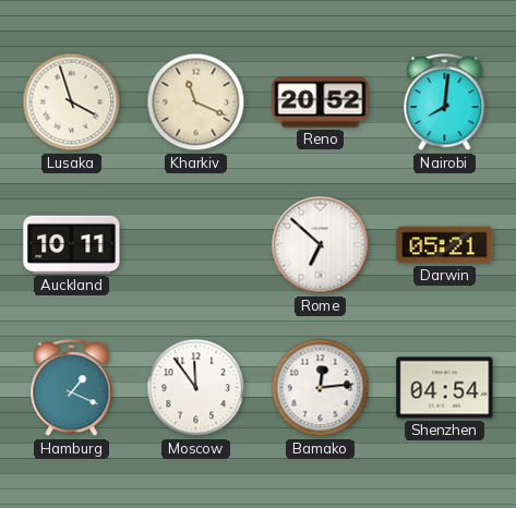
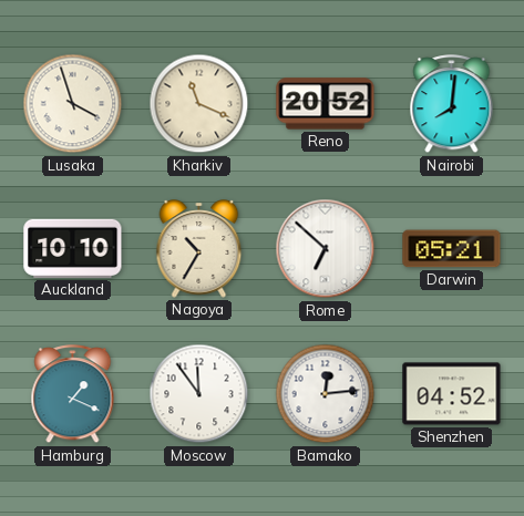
Auckland: 10:11 -> 10:10 (73, 248)
Nagoya: none -> 10:35 (199, 249)
Shenzhen: 04:54 -> 04:52 (452, 394)
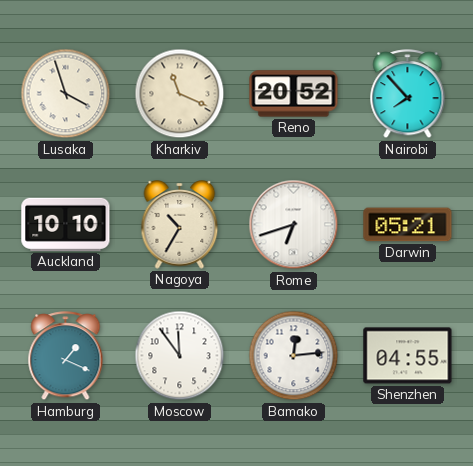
Nairobi: 8:01 -> 7:53 (408, 94)
Rome: 6:52 -> 6:42 (294, 225)
Shenzhen: 04:52 -> 04:55 (408, 356)
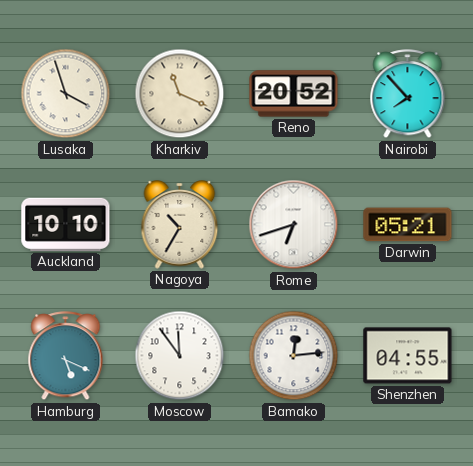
Hamburg: 1:19 -> 5:19 (66, 356)
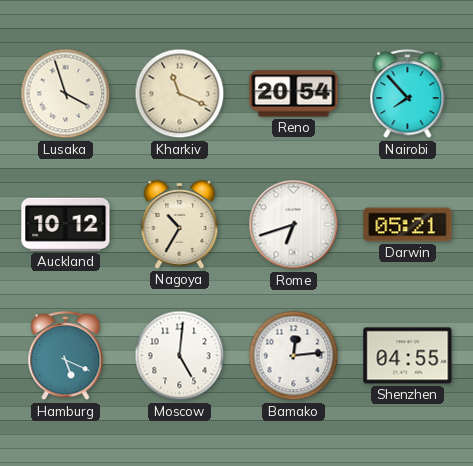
Reno: 20:52 -> 20:54 (294, 94)
Auckland: 10:10 -> 10:12 (66, 224)
Moscow: 11:54 -> 5:01 (180, 356)
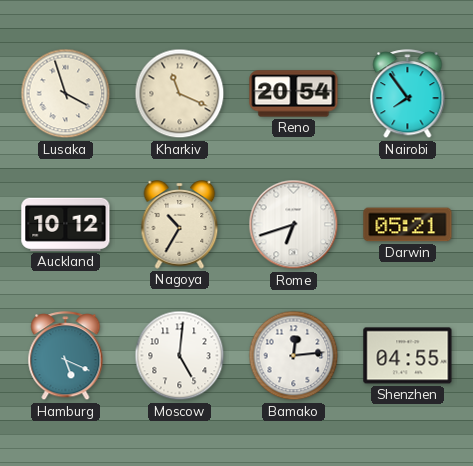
Nairobi: 7:53 -> 7:54 (408, 94)
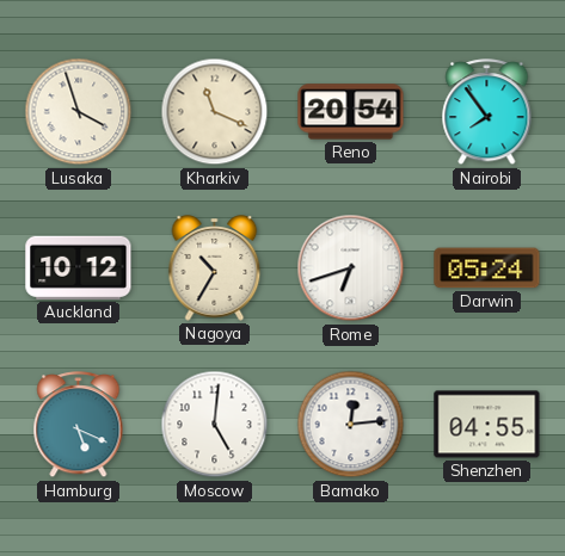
Darwin: 05:21 -> 05:24 (487, 268)
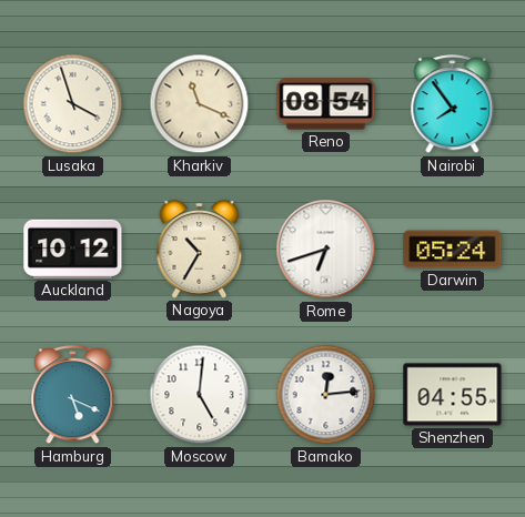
Reno: 20:54 -> 08:54 (326, 104)
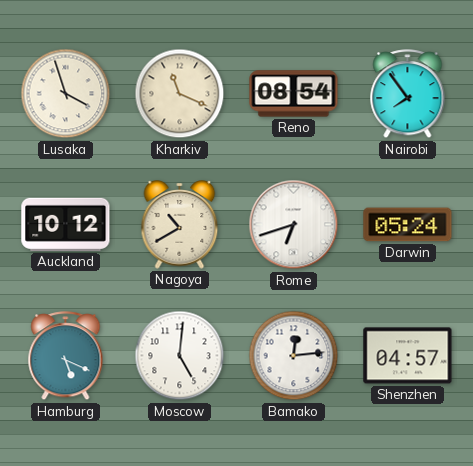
Nagoya: 10:35 -> 10:40 (180, 225)
Shenzhen: 04:55 -> 04:57 (408, 356)
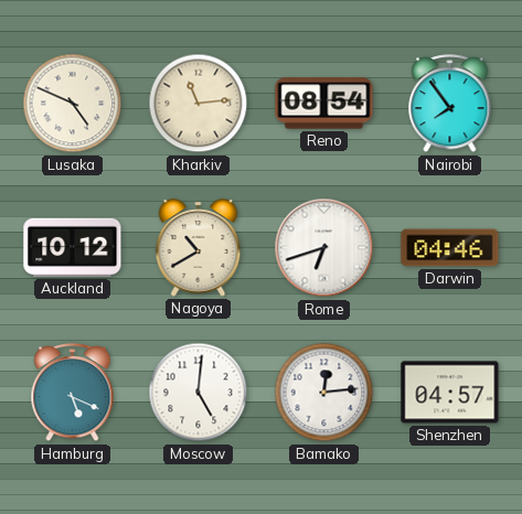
Lusaka: 3:57 -> 4:49 (73, 104)
Kharkiv: 11:19 -> 11:14 (199, 104)
Darwin: 05:24 -> 04:46 (450, 248)
